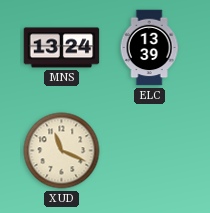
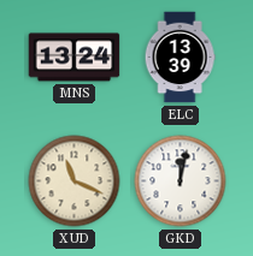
GKD: none -> 12:02 (181, 181)
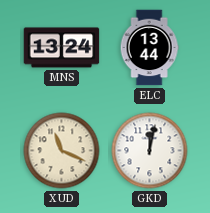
ELC: 13:39 -> 13:44 (149, 48)
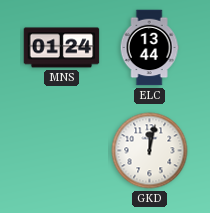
MNS: 13:24 -> 01:24 (62, 48)
XUD: 11:19 -> none (62, 151)
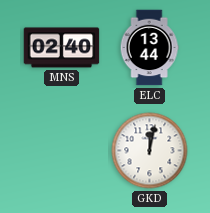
MNS: 01:24 -> 02:40 (62, 48)
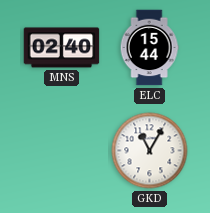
ELC: 13:44 -> 15:44 (149, 48)
GKD: 12:02 -> 11:05 (150, 151)
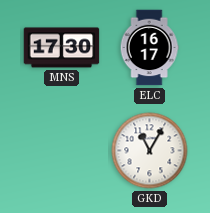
MNS: 02:40 -> 17:30 (62, 48)
ELC: 15:44 -> 16:17 (149, 48)
